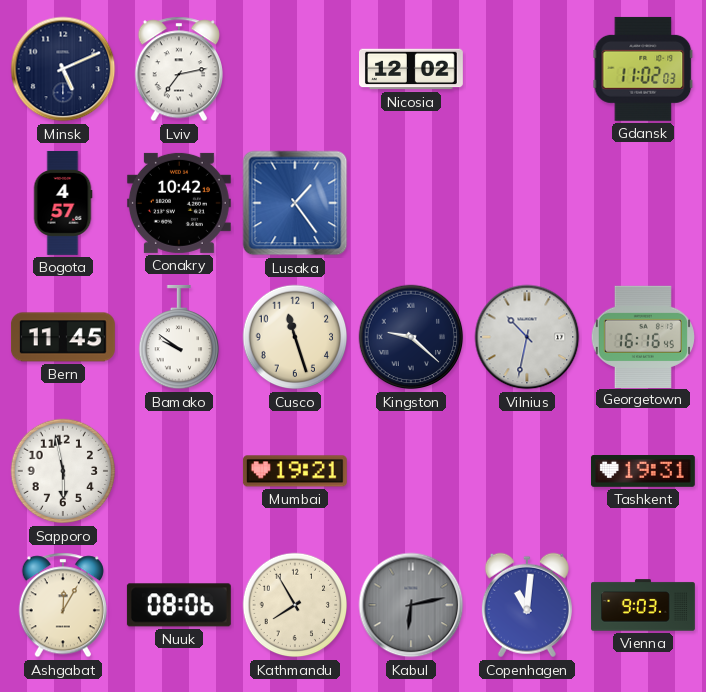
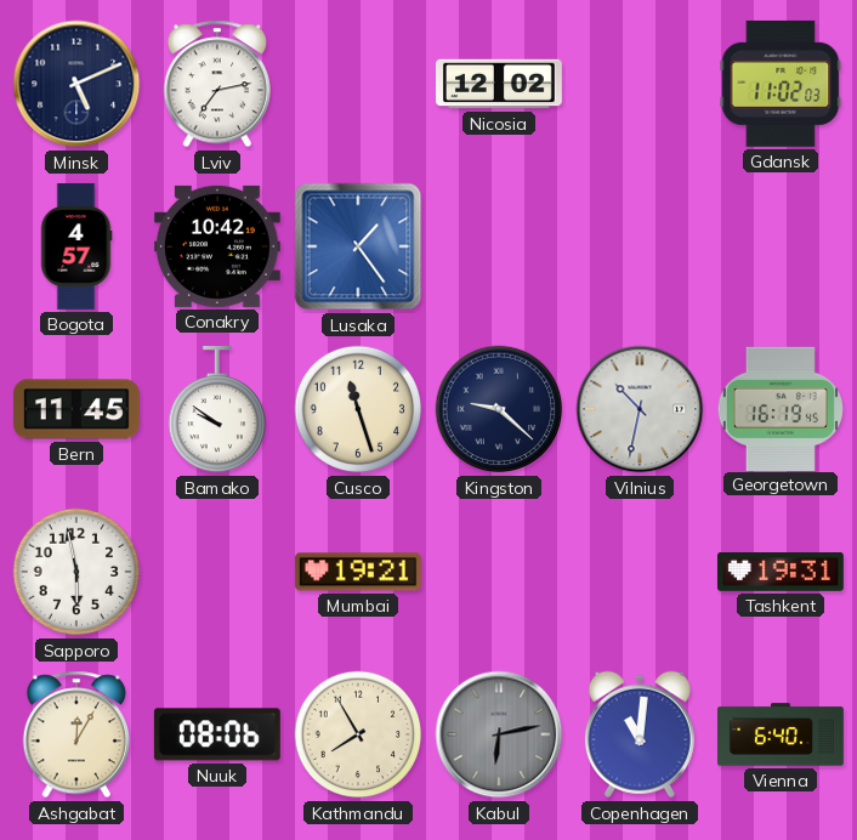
Georgetown: 16:16 -> 16:19 (781, 408)
Vienna: 9:03 -> 6:40 (782, 734)
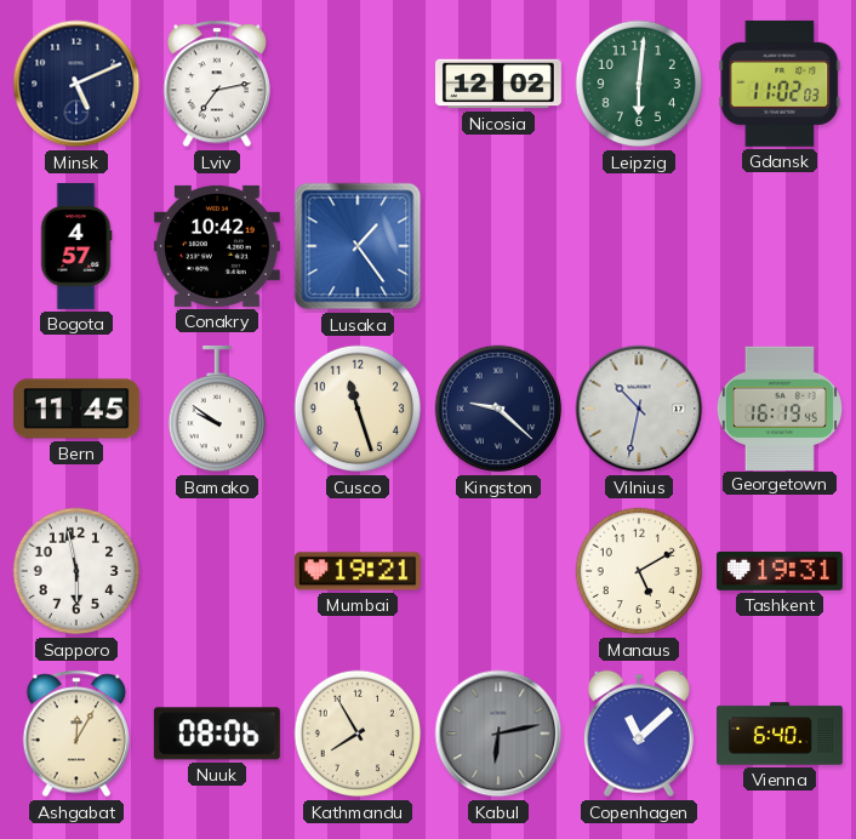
Leipzig: none -> 6:01 (639, 84)
Manaus: none -> 5:10 (639, 571)
Copenhagen: 11:01 -> 11:08 (639, 734)
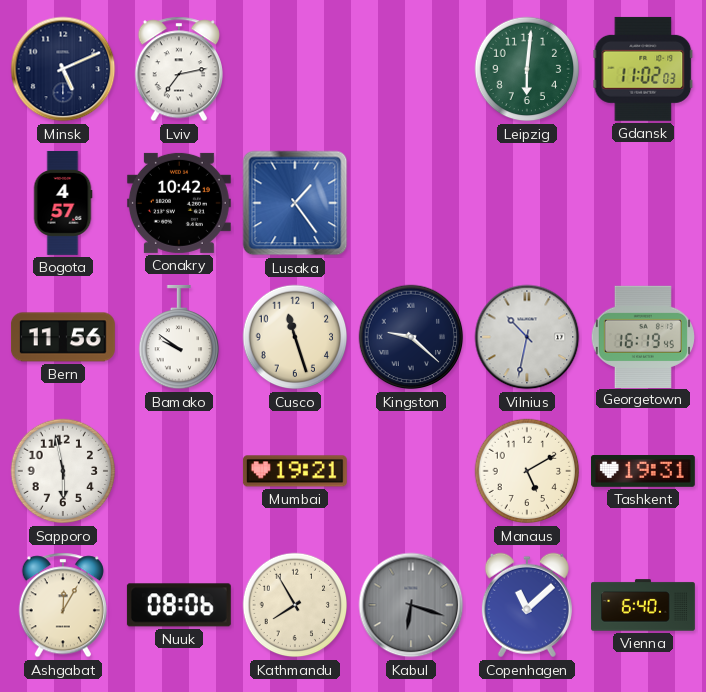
Nicosia: 12:02 -> none (500, 84)
Bern: 11:45 -> 11:56 (63, 337)
Kabul: 6:13 -> 6:18 (411, 605)
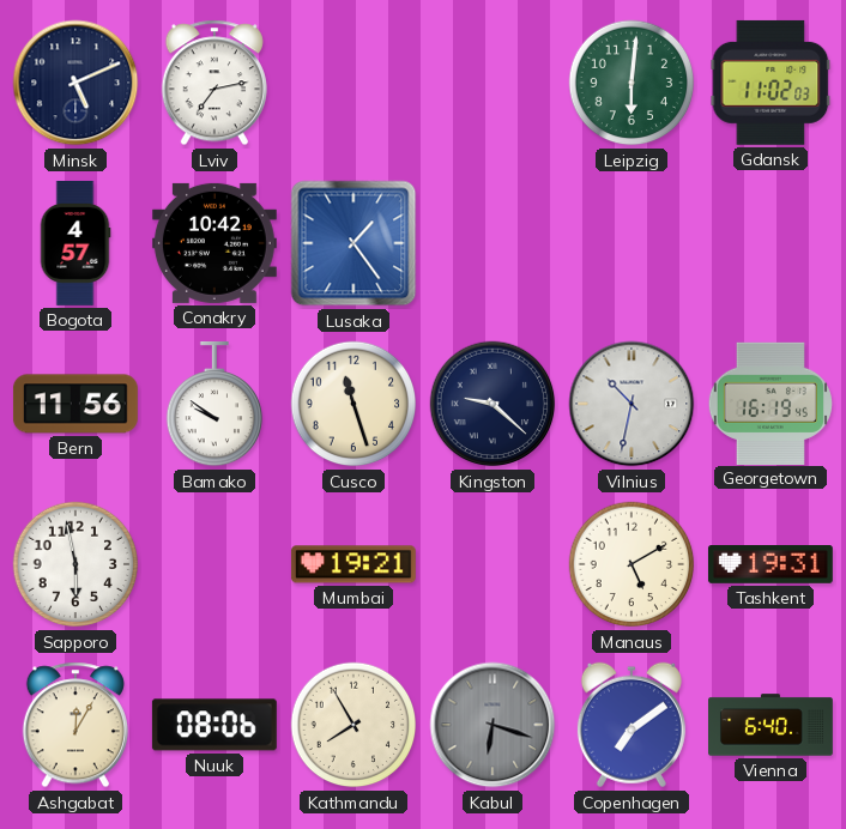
Copenhagen: 11:08 -> 7:09 (632, 725)
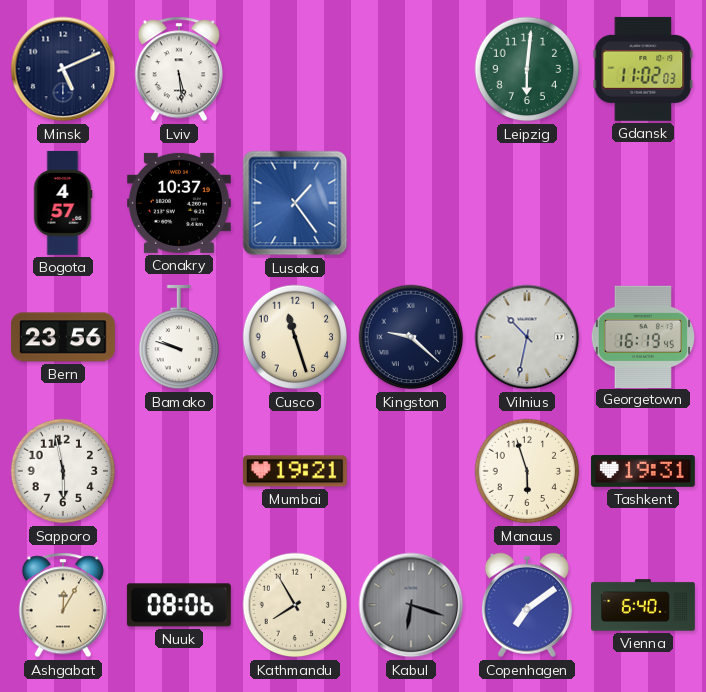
Lviv: 7:13 -> 5:29 (179, 69)
Conakry: 10:42 -> 10:37 (179, 203)
Bern: 11:56 -> 23:56 (63, 337)
Bamako: 9:51 -> 9:48 (178, 337)
Manaus: 5:10 -> 5:57 (527, 471)
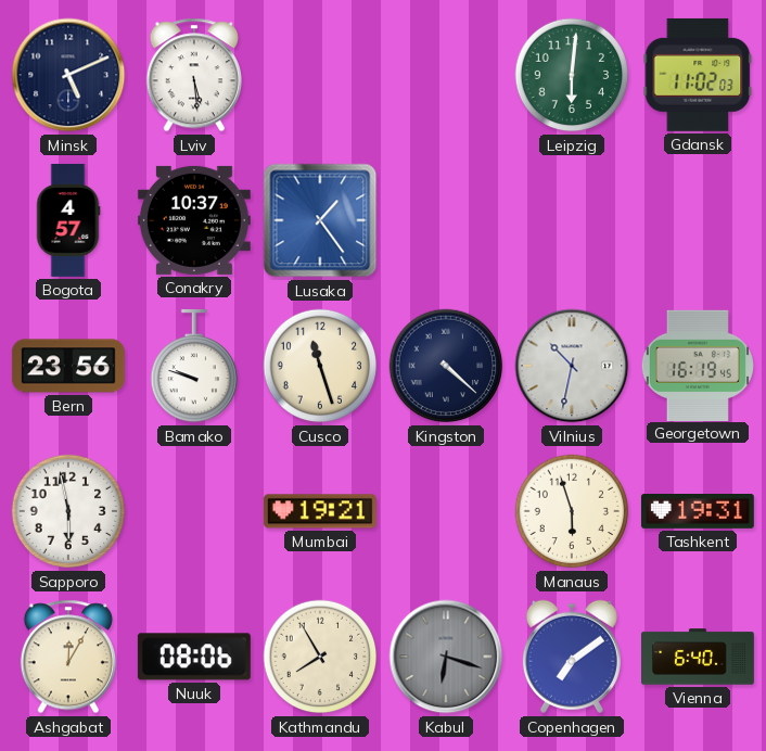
Kingston: 9:22 -> 4:22 (446, 366)
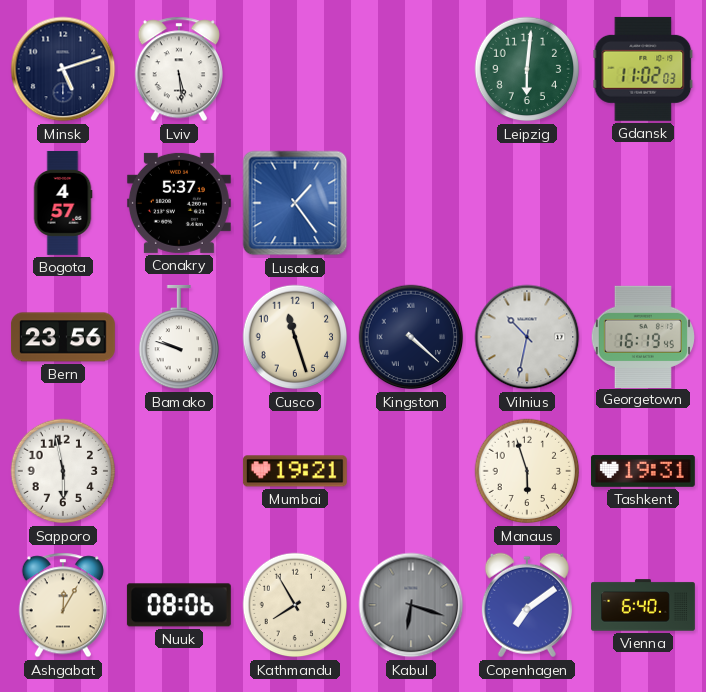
Minsk: 5:11 -> 5:12 (63, 69)
Conakry: 10:37 -> 5:37 (179, 203)
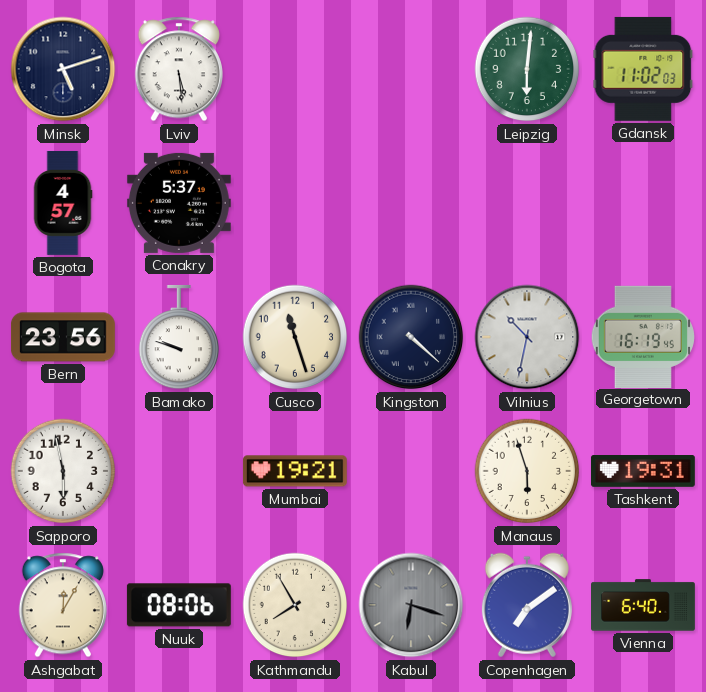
Lusaka: 1:24 -> none (295, 203)
